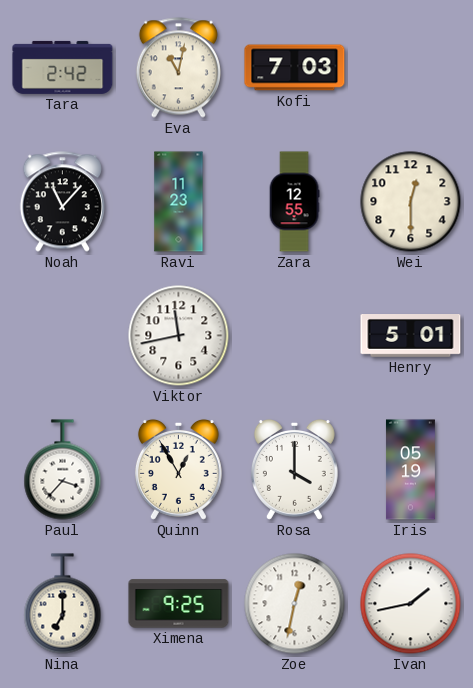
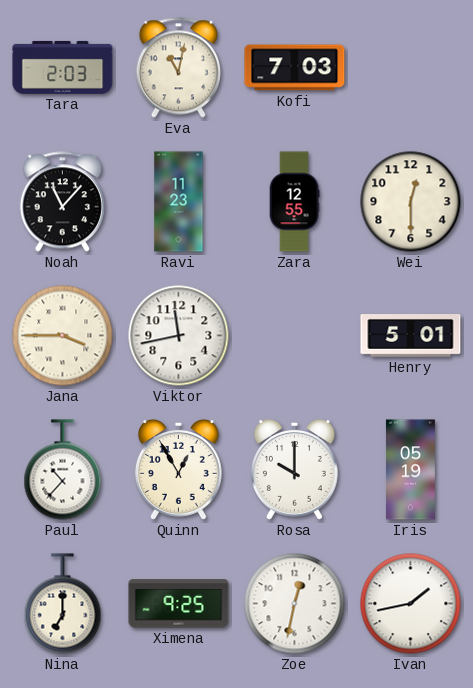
Tara: 2:42 -> 2:03 (63, 67)
Jana: none -> 3:45 (63, 336)
Paul: 3:37 -> 10:37 (63, 470)
Rosa: 4:00 -> 10:00 (294, 469)
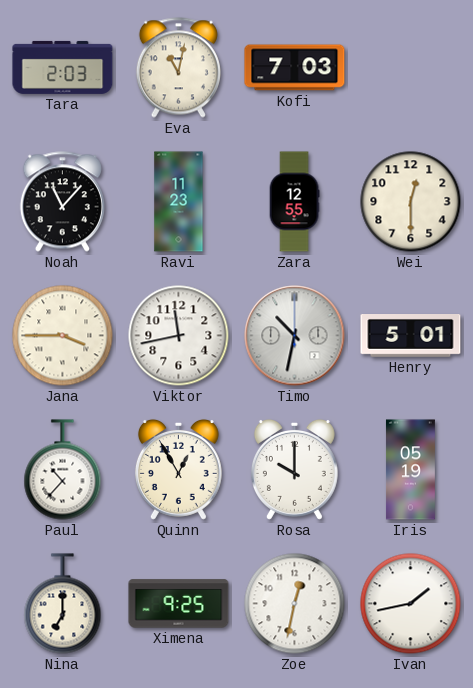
Timo: none -> 10:32 (295, 336)
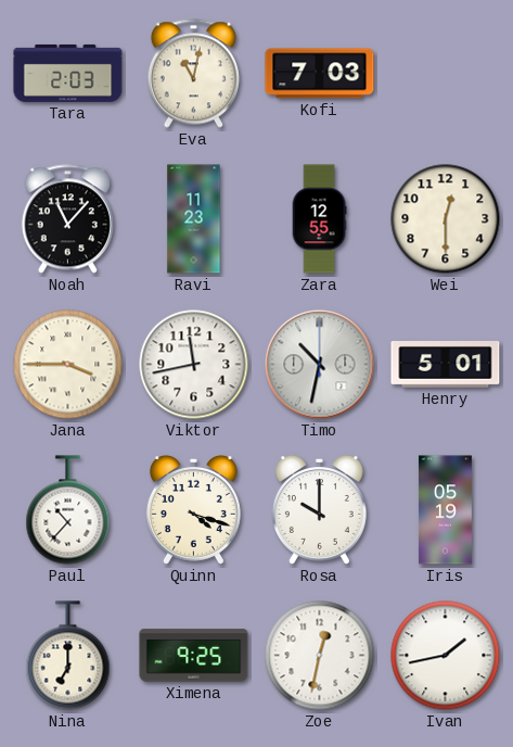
Quinn: 12:55 -> 4:18 (193, 509)
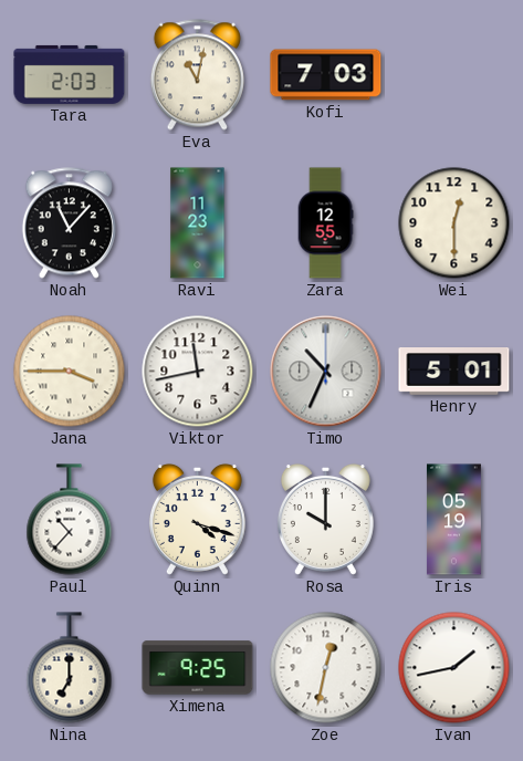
Timo: 10:32 -> 10:34 (326, 372)
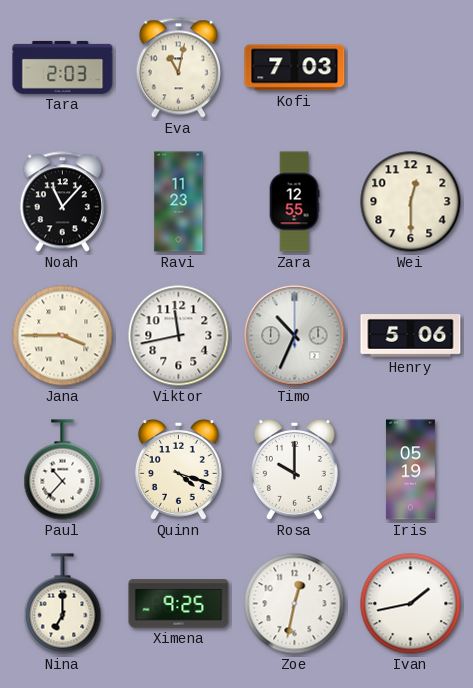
Henry: 5:01 -> 5:06 (411, 336)
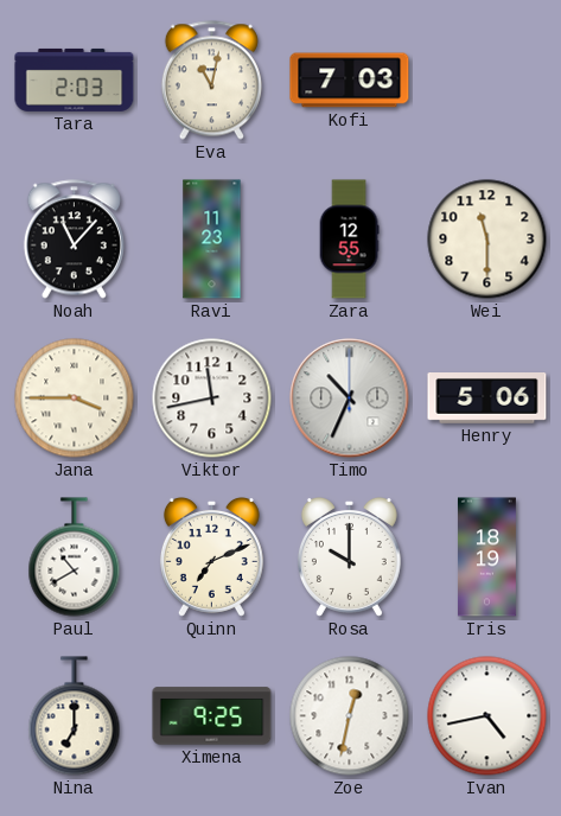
Wei: 12:30 -> 11:30 (487, 240)
Paul: 10:37 -> 10:40 (75, 557)
Quinn: 4:18 -> 7:11 (211, 556)
Iris: 05:19 -> 18:19 (486, 557)
Ivan: 1:43 -> 4:43 (487, 716)
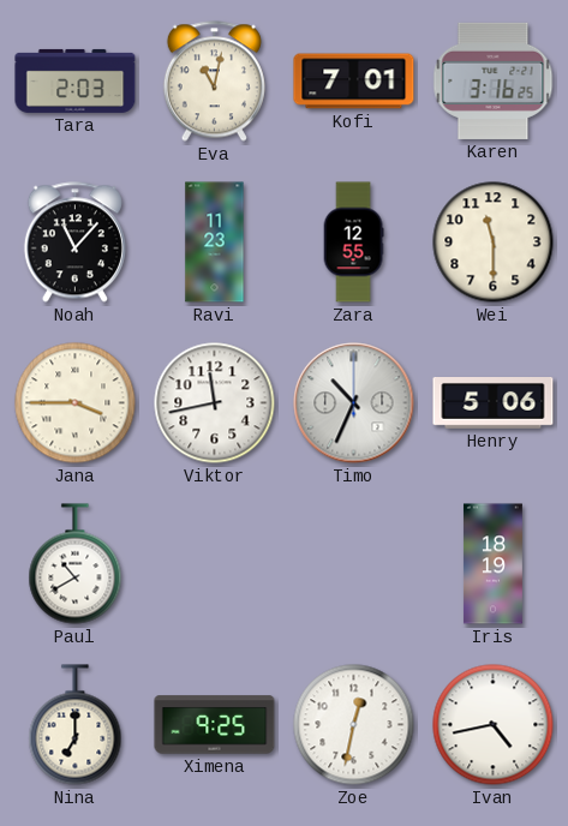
Kofi: 7:03 -> 7:01 (354, 82)
Karen: none -> 3:16 (494, 80)
Quinn: 7:11 -> none (211, 556)
Rosa: 10:00 -> none (349, 556)
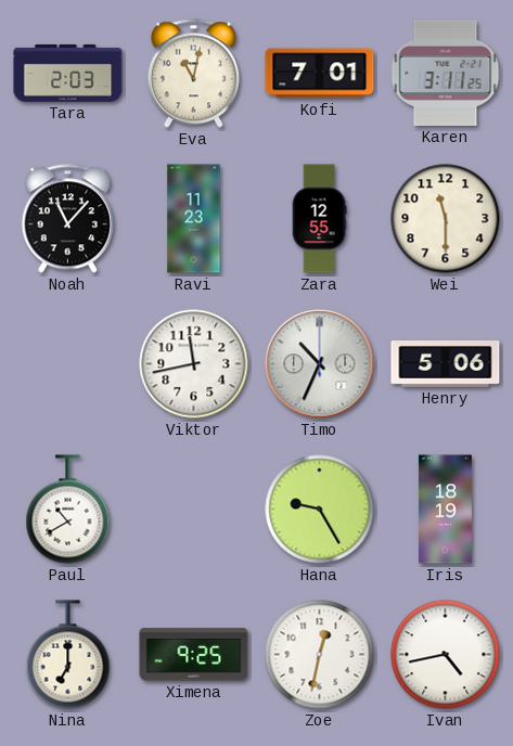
Karen: 3:16 -> 3:11 (446, 73)
Jana: 3:45 -> none (76, 403)
Hana: none -> 9:25 (320, 510)
